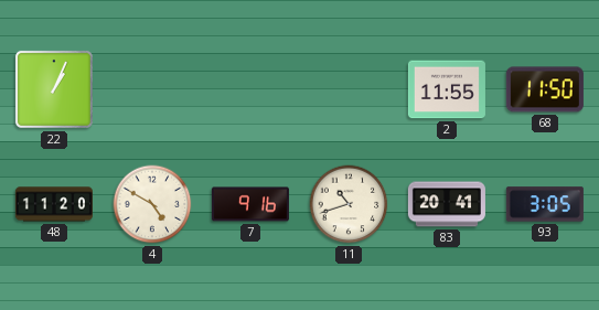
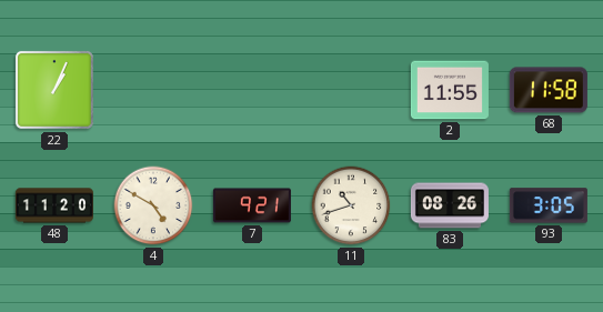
68: 11:50 -> 11:58 (549, 90)
7: 9:16 -> 9:21 (252, 205)
83: 20:41 -> 08:26 (450, 205)
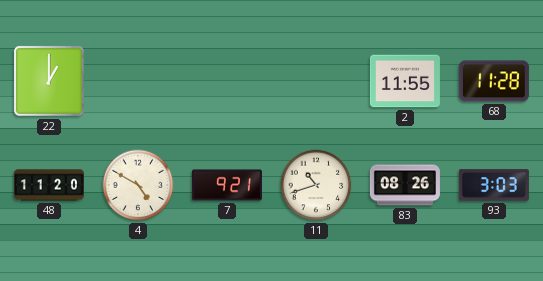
22: 1:04 -> 1:00 (49, 81)
68: 11:58 -> 11:28 (494, 81)
93: 3:05 -> 3:03 (494, 185)
